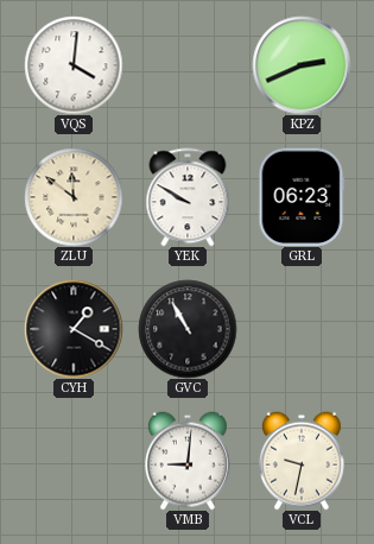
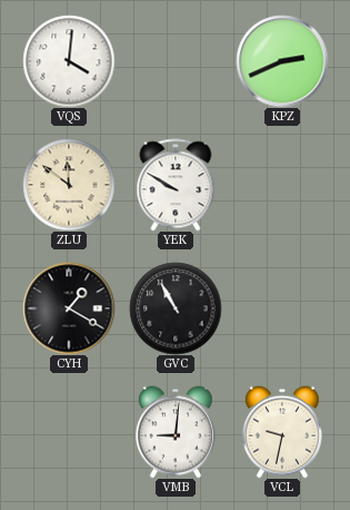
GRL: 06:23 -> none (302, 197)
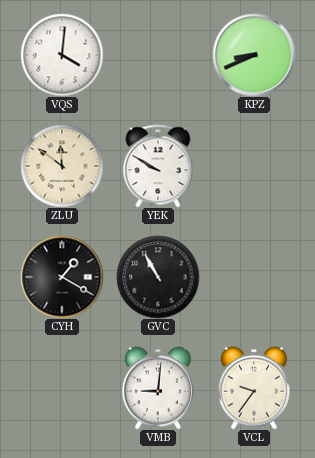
KPZ: 2:41 -> 8:41 (254, 55)
VCL: 9:32 -> 9:36 (254, 388)
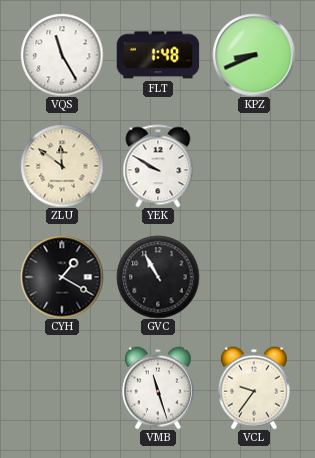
VQS: 4:01 -> 11:25 (62, 55)
FLT: none -> 1:48 (158, 55)
VMB: 9:01 -> 11:27 (158, 388)
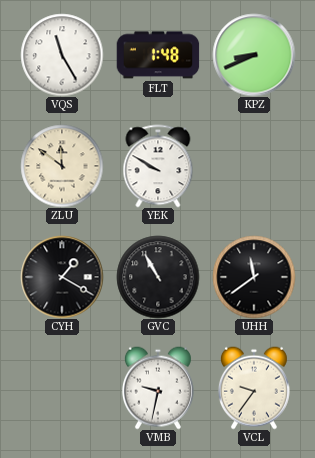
UHH: none -> 11:39 (254, 277)
VMB: 11:27 -> 9:32 (158, 388)
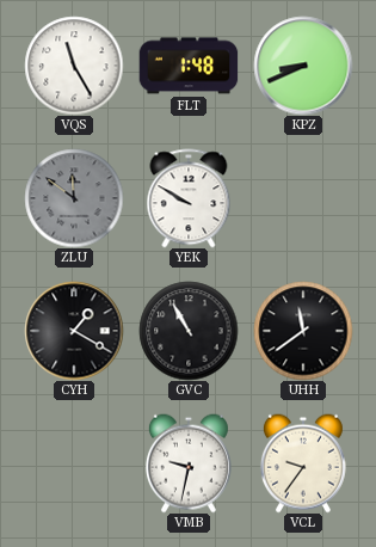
ZLU dial: cream -> grey (74, 198)
